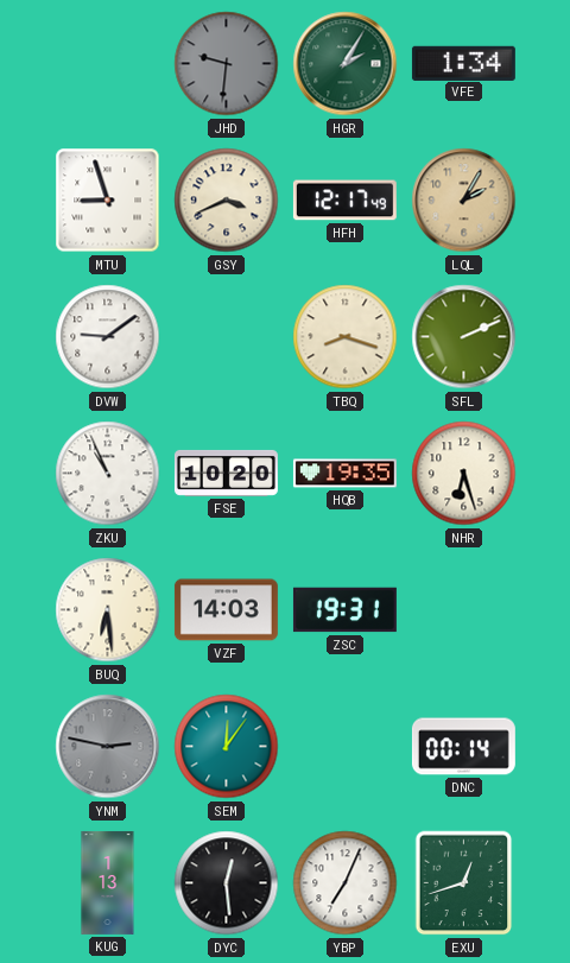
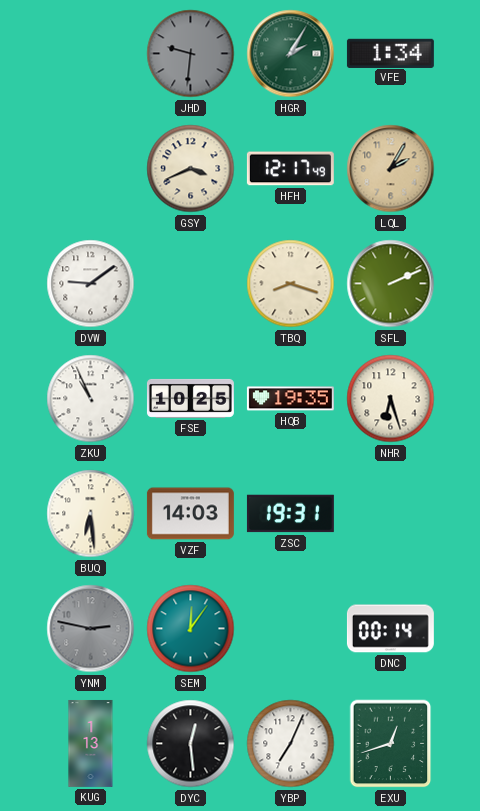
MTU: 8:57 -> none (108, 201)
FSE: 10:20 -> 10:25 (190, 398)
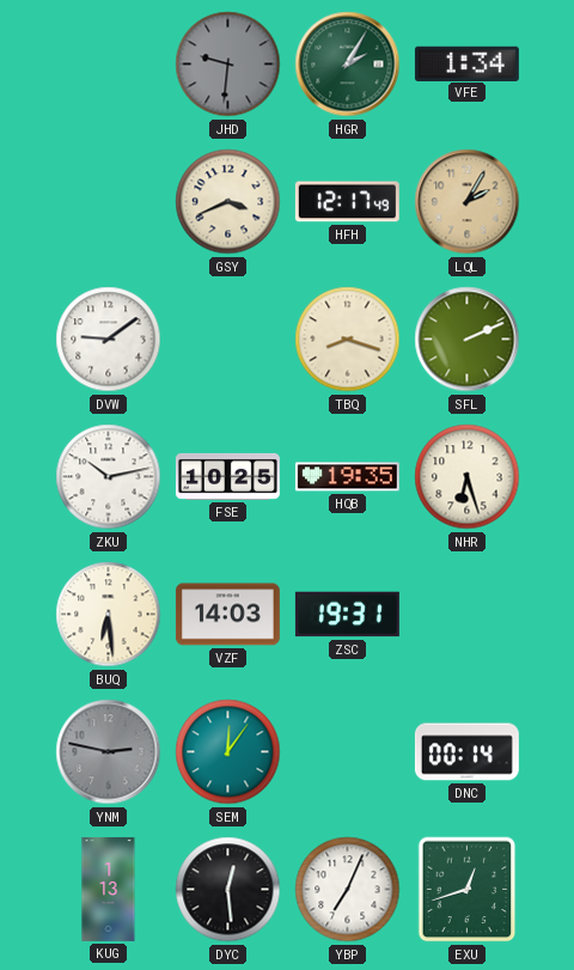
ZKU: 10:56 -> 10:13 (109, 477)
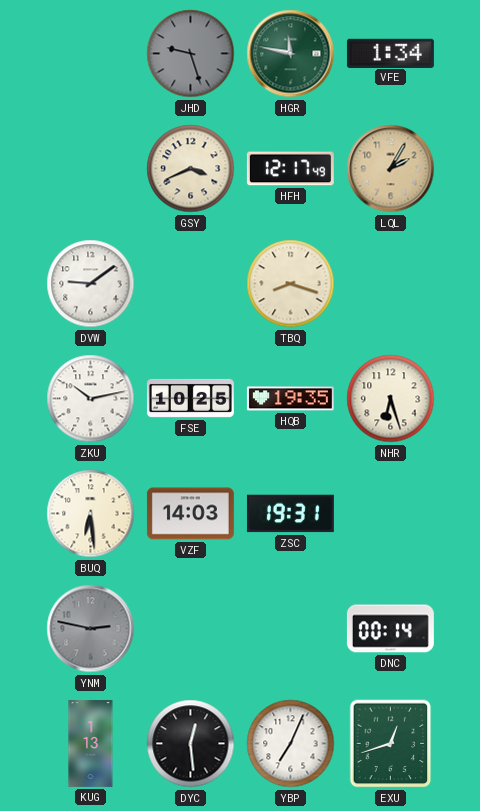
JHD: 9:31 -> 9:27 (191, 54)
HGR: 2:05 -> 11:47 (291, 54)
SFL: 2:11 -> none (468, 340)
SEM: 12:06 -> none (228, 752)
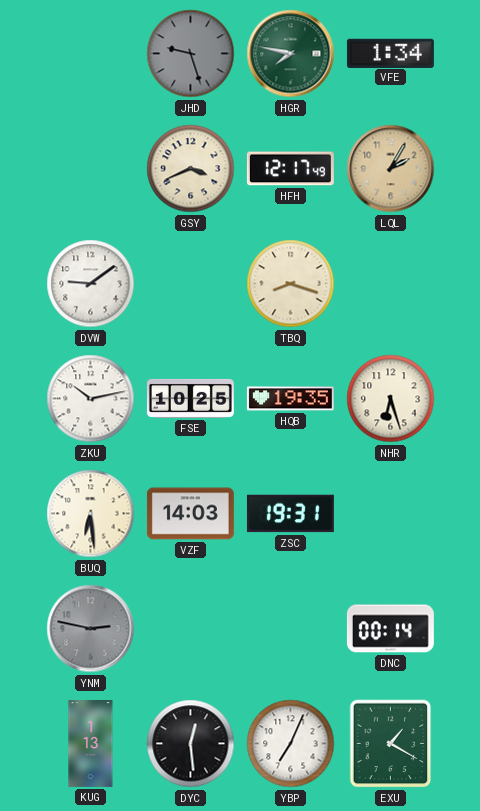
HGR: 11:47 -> 7:47 (291, 54)
EXU: 12:42 -> 1:20 (391, 744)
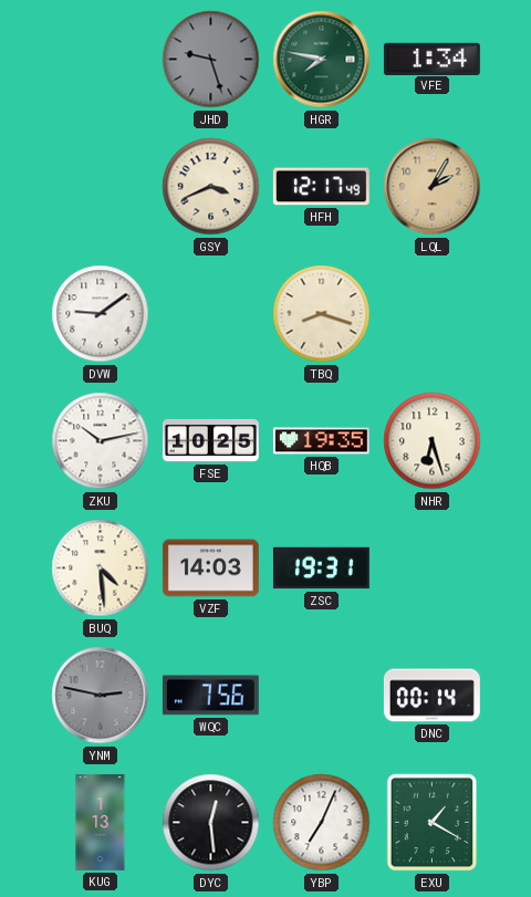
BUQ: 6:29 -> 4:29 (101, 569)
WQC: none -> 7:56 (210, 696)
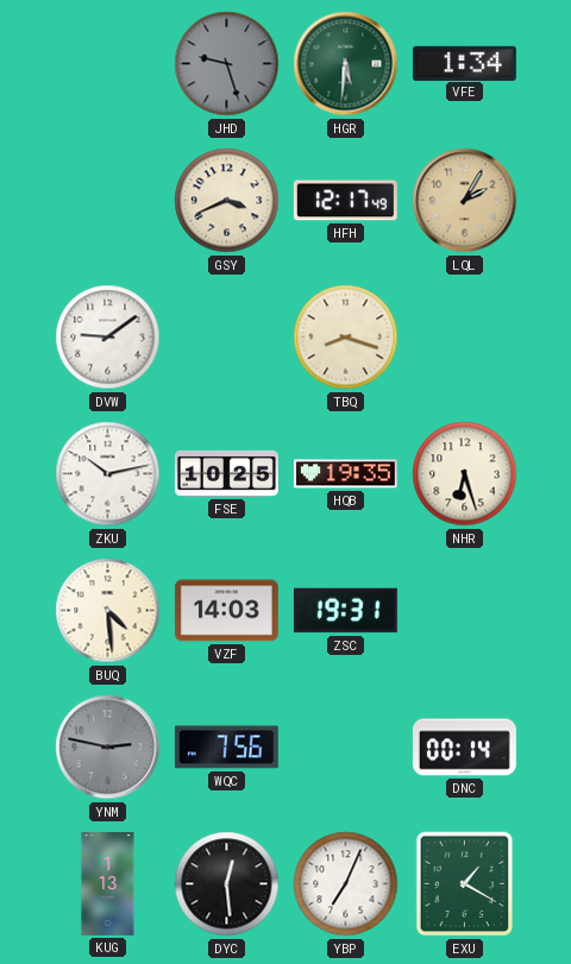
HGR: 7:47 -> 5:31 (346, 64)
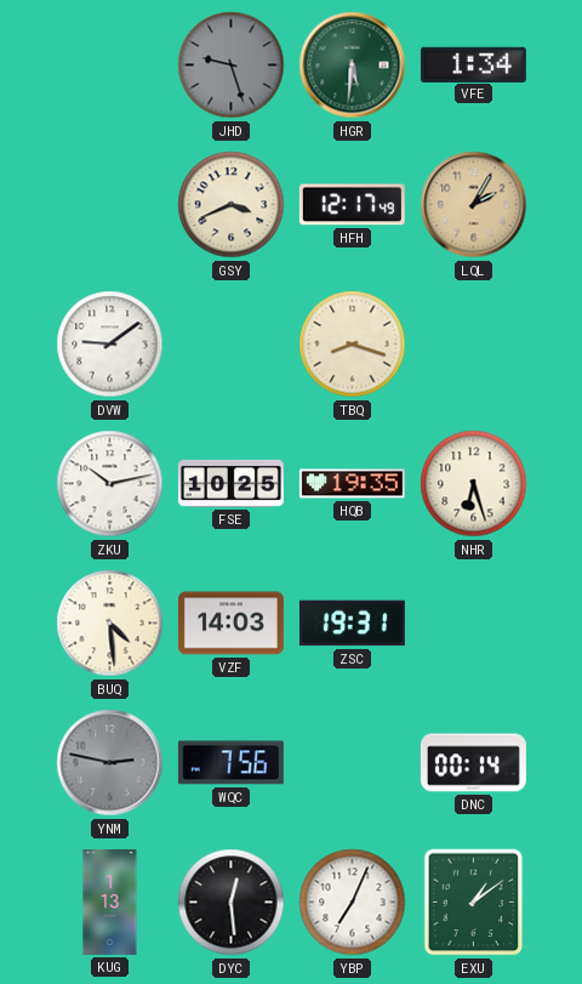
EXU: 1:20 -> 1:09 (474, 903)
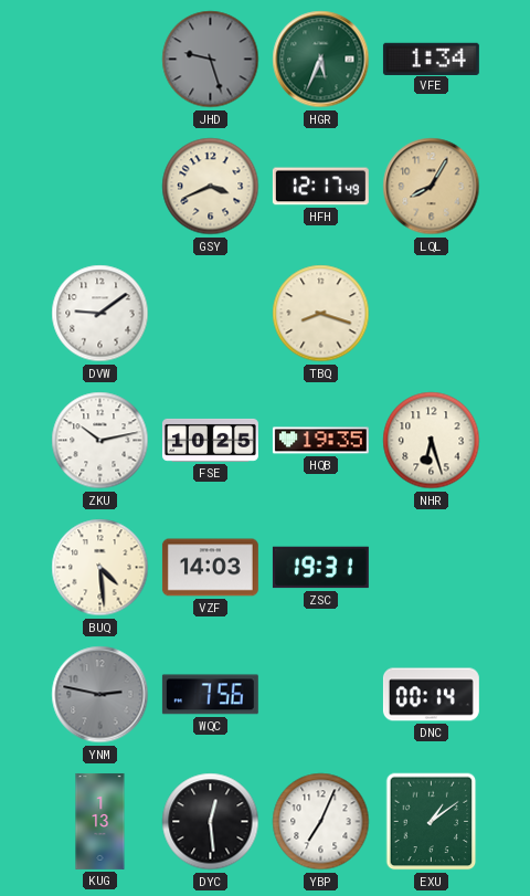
HGR: 5:31 -> 5:34 (321, 60)
LQL: 2:05 -> 8:05 (432, 187)
